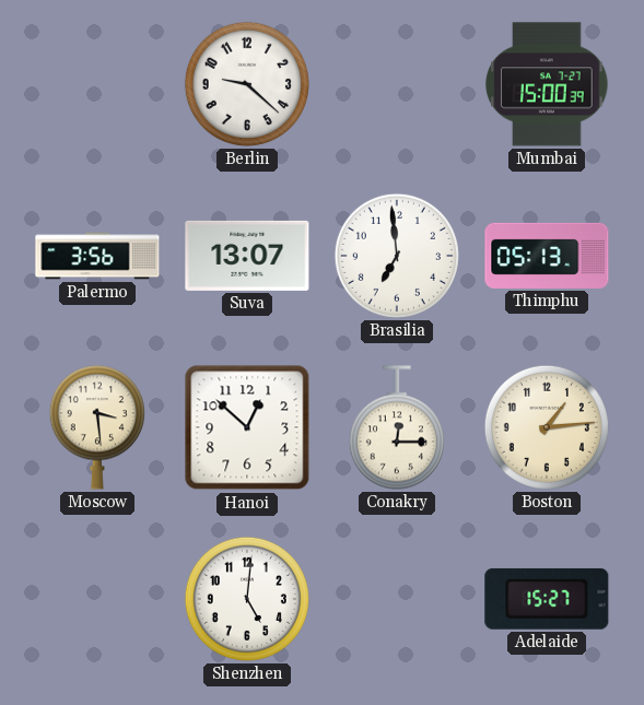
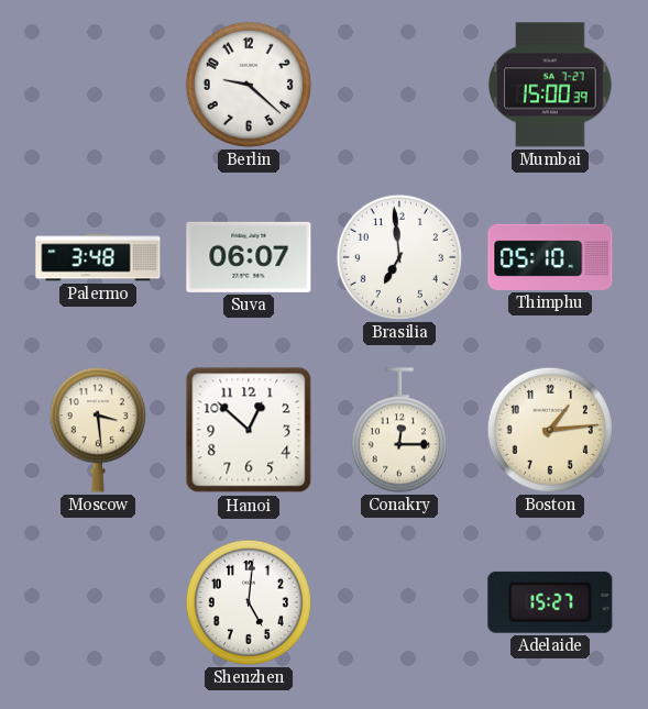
Palermo: 3:56 -> 3:48 (98, 257)
Suva: 13:07 -> 06:07 (249, 257)
Thimphu: 05:13 -> 05:10 (550, 257)
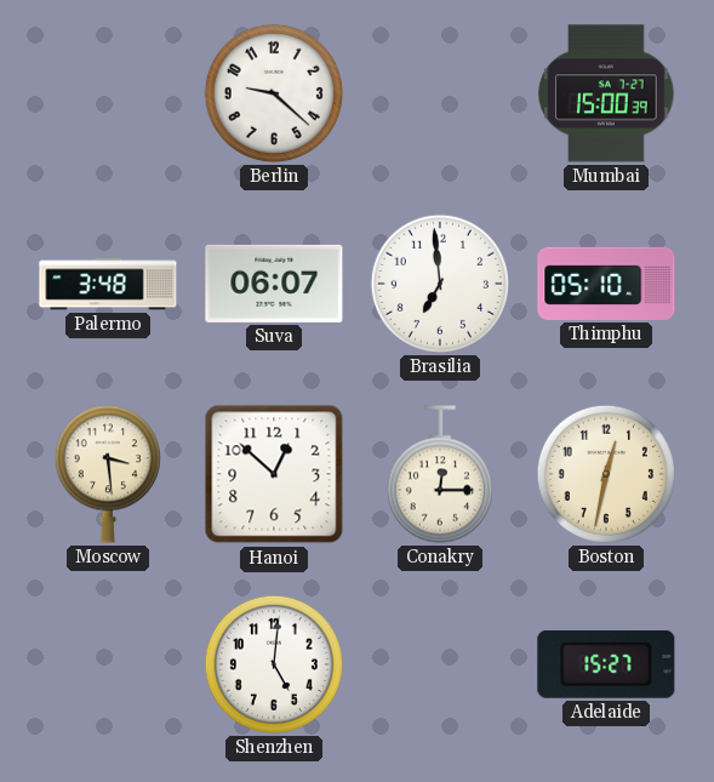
Boston: 1:14 -> 12:32 (606, 474)
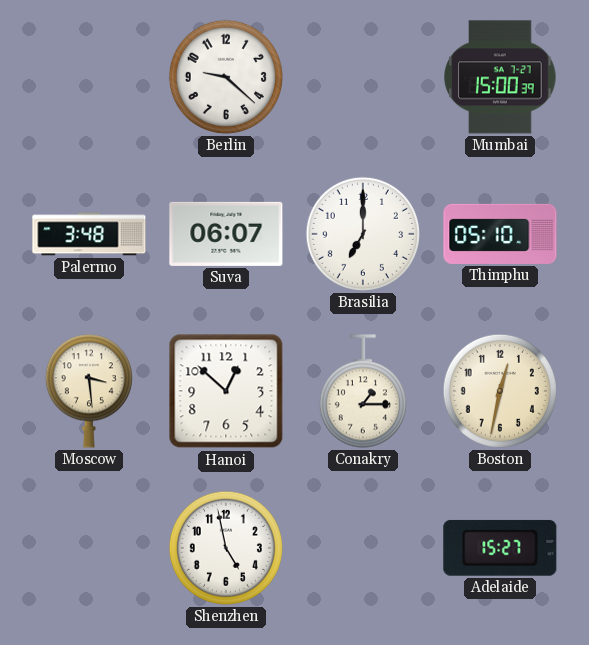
Brasilia: 6:59 -> 7:00 (363, 234)
Conakry: 12:15 -> 1:15 (363, 391)
Shenzhen: 5:01 -> 4:58 (226, 548)
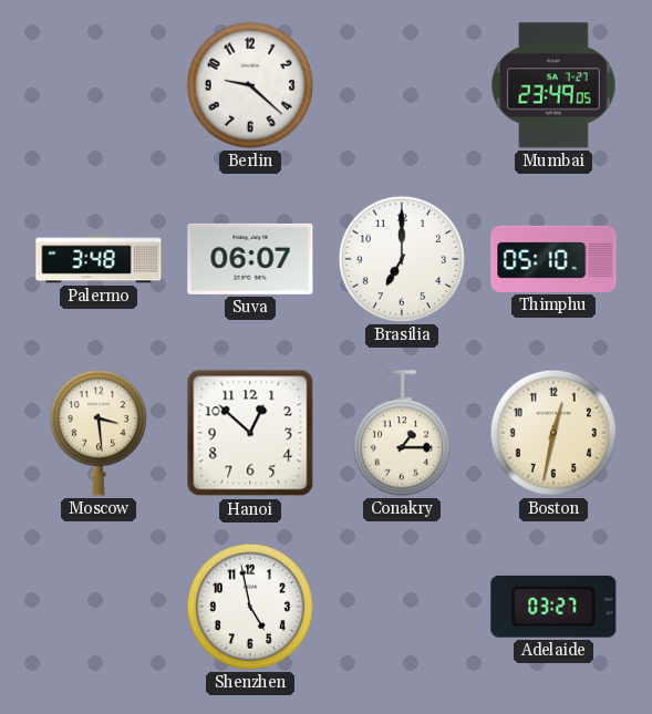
Mumbai: 15:00 -> 23:49 (553, 85)
Adelaide: 15:27 -> 03:27 (553, 607)
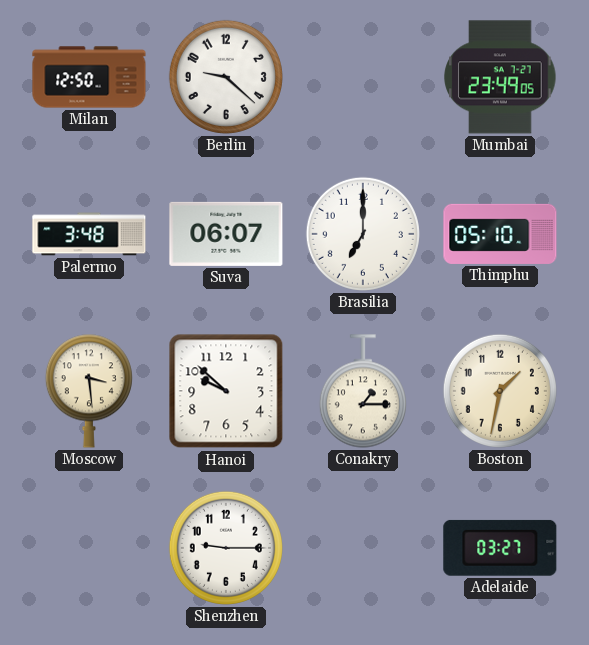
Milan: none -> 12:50 (89, 77)
Hanoi: 12:52 -> 9:52 (226, 391)
Boston: 12:32 -> 1:32 (500, 391)
Shenzhen: 4:58 -> 9:15 (226, 548)
